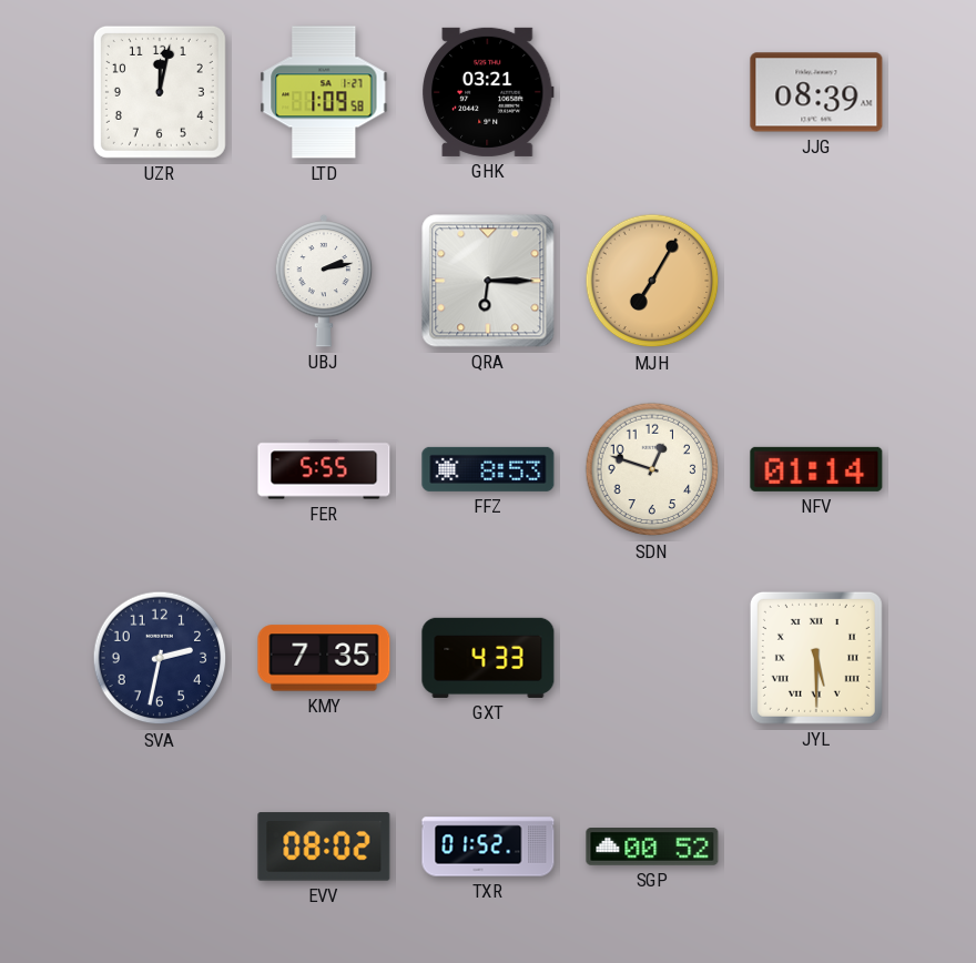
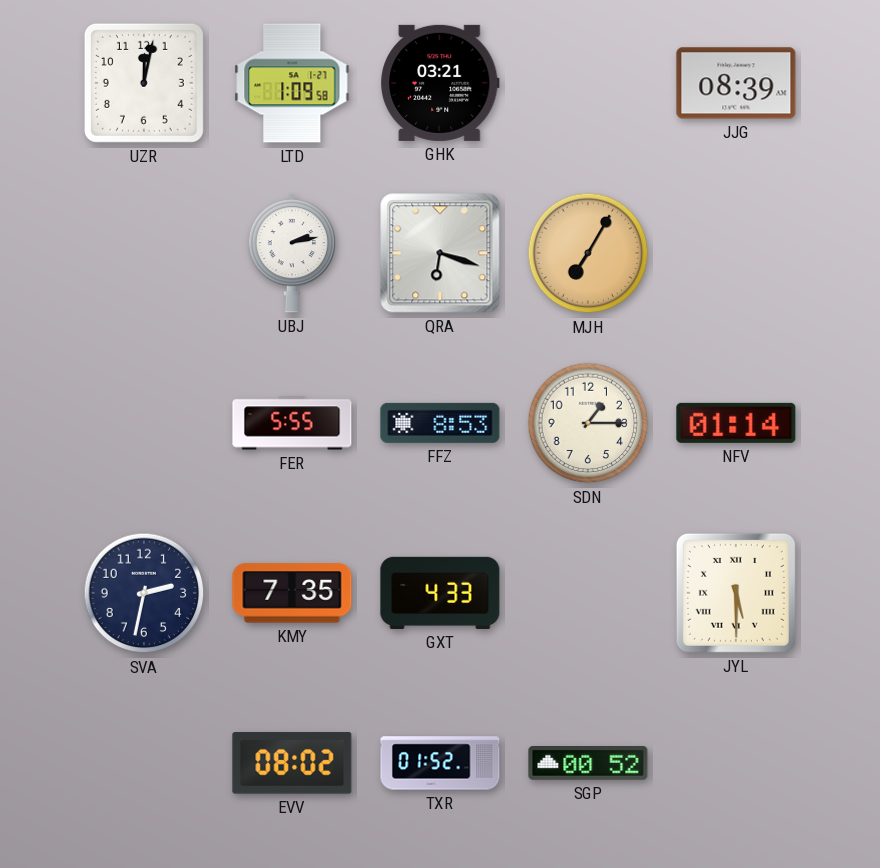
QRA: 6:15 -> 6:18 (440, 253)
SDN: 12:48 -> 1:15 (588, 423)
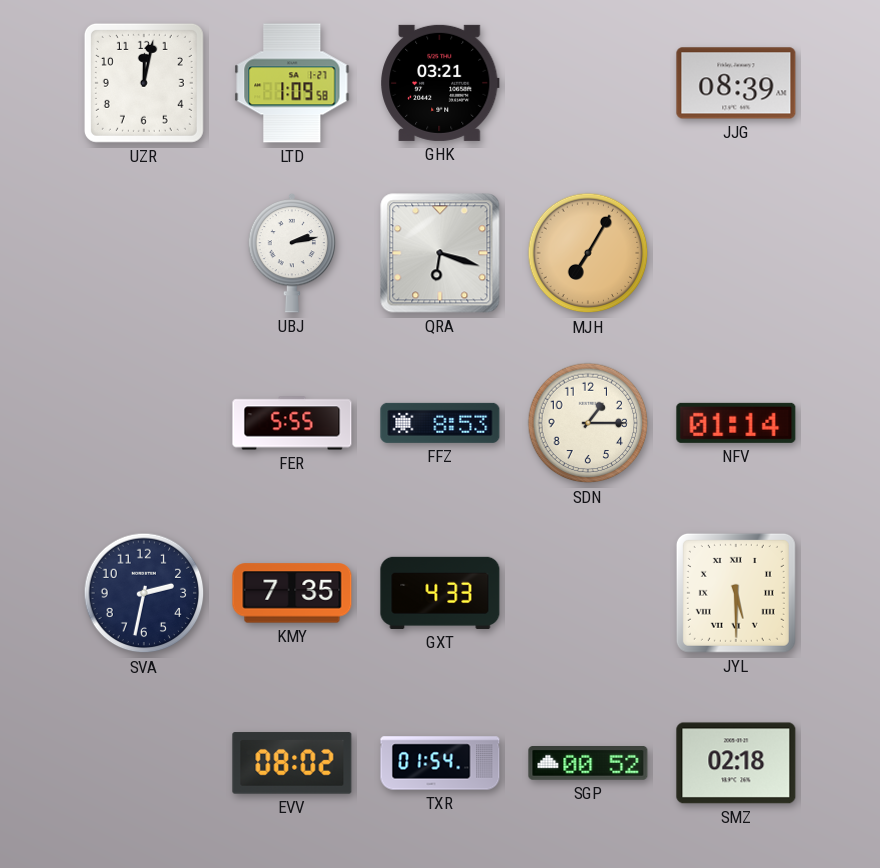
TXR: 01:52 -> 01:54 (440, 763)
SMZ: none -> 02:18 (736, 763)
